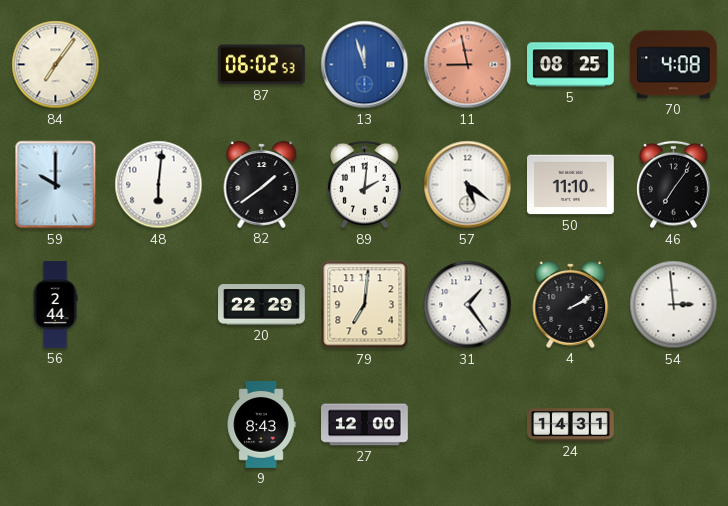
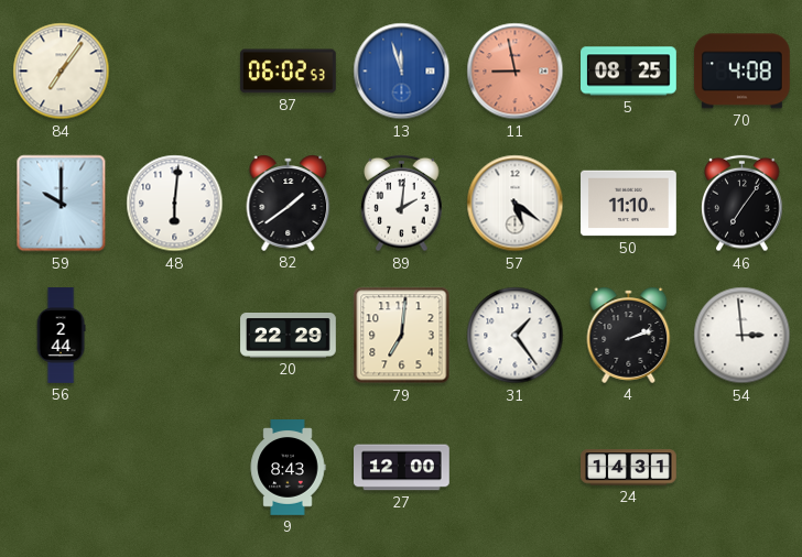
4: 2:10 -> 2:12 (629, 335)
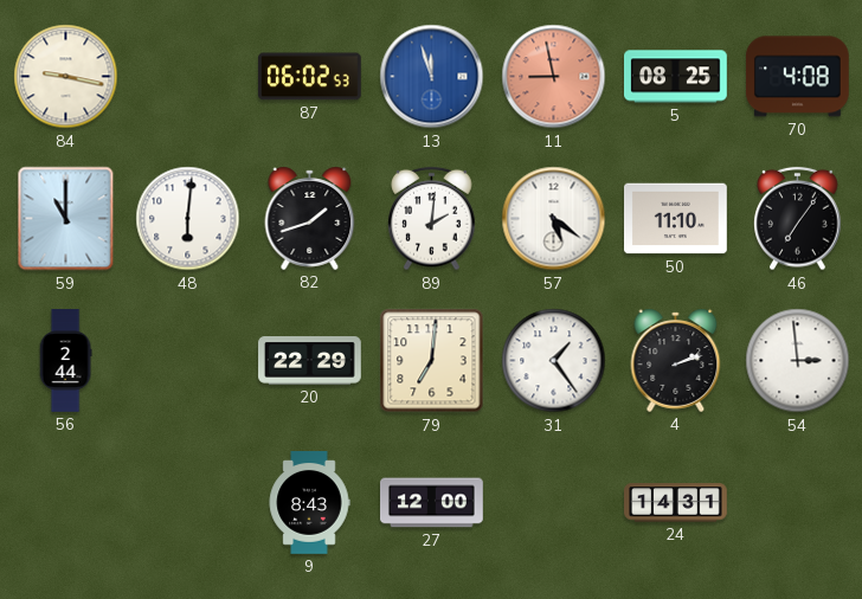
84: 7:06 -> 9:17 (66, 77)
59: 10:00 -> 11:00 (66, 219)
82: 1:39 -> 1:42 (310, 218)
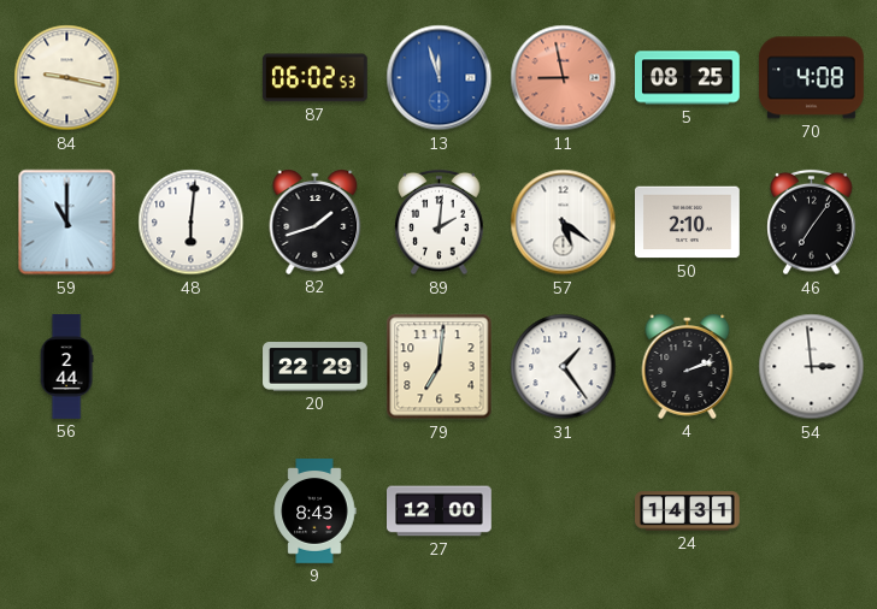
50: 11:10 -> 2:10 (688, 223)
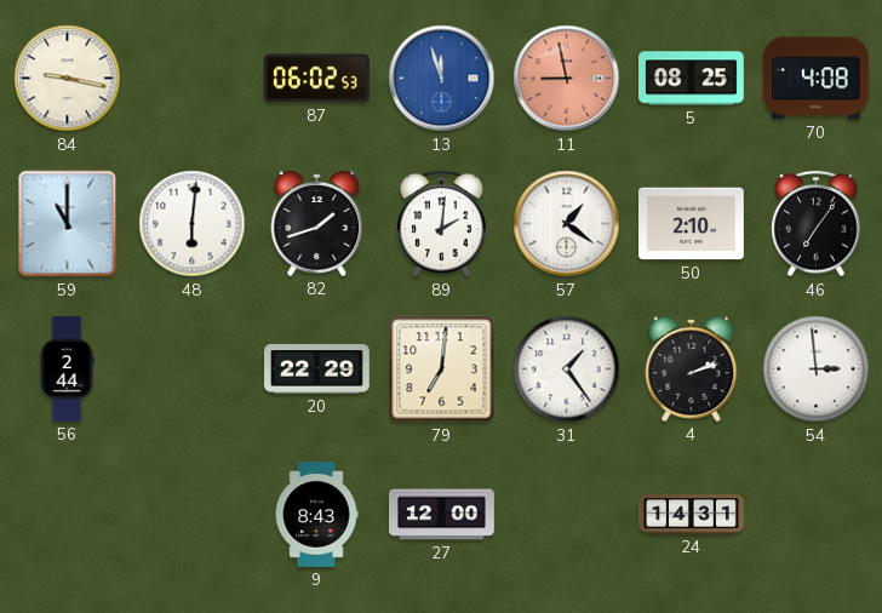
57: 5:21 -> 1:21 (567, 224)
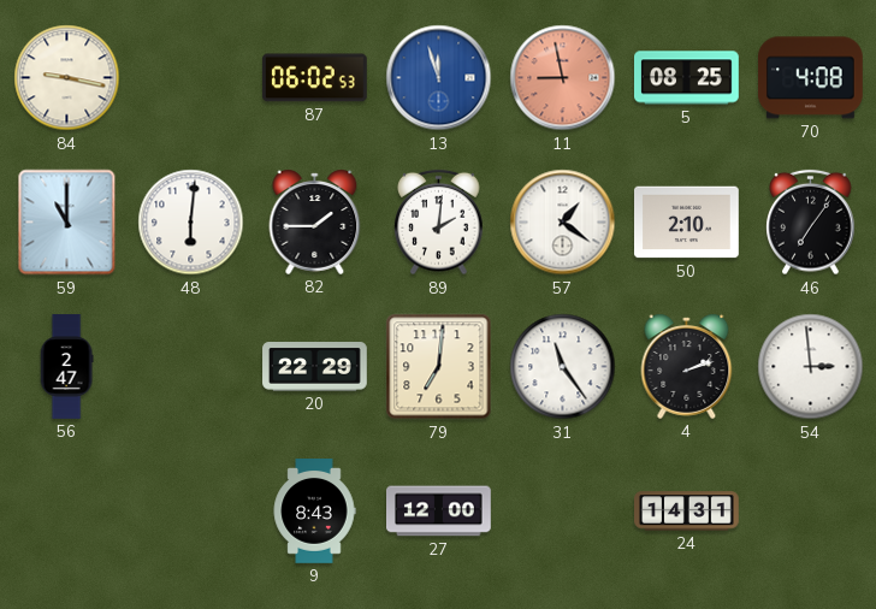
82: 1:42 -> 1:45 (315, 221)
56: 2:44 -> 2:47 (66, 367)
31: 1:24 -> 11:24 (563, 367)
